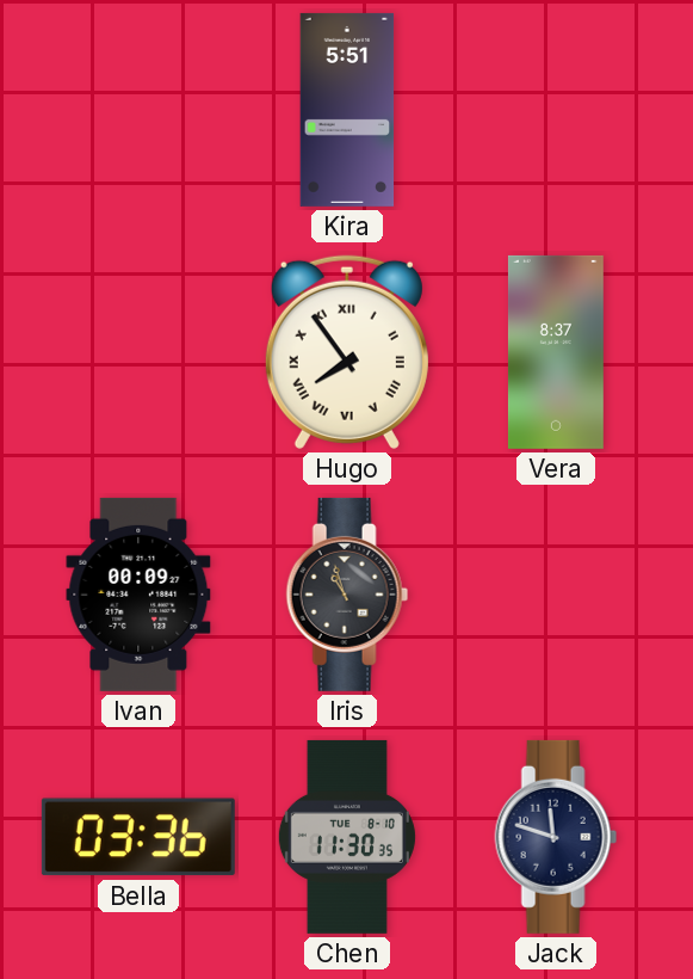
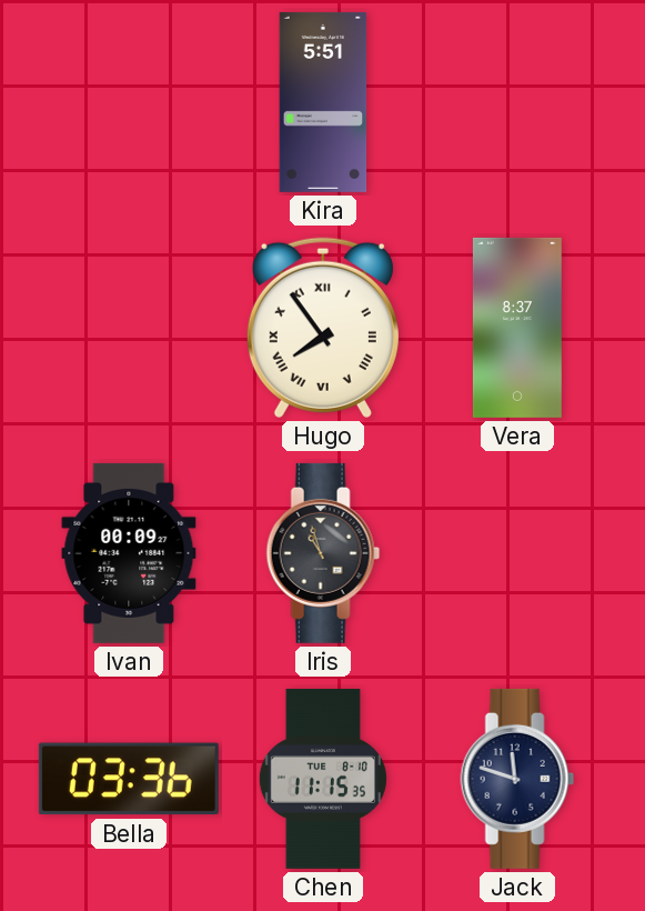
Chen: 11:30 -> 11:15 (323, 779)
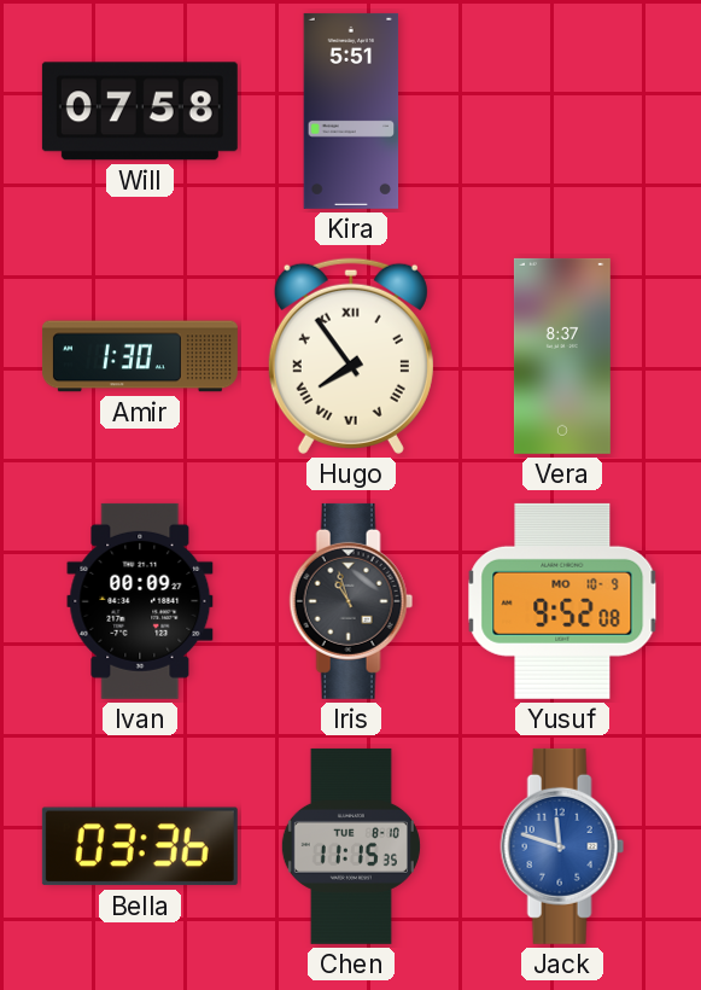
Will: none -> 07:58 (140, 111)
Amir: none -> 1:30 (140, 356)
Yusuf: none -> 9:52 (562, 601)
Jack dial: navy -> blue (562, 846)
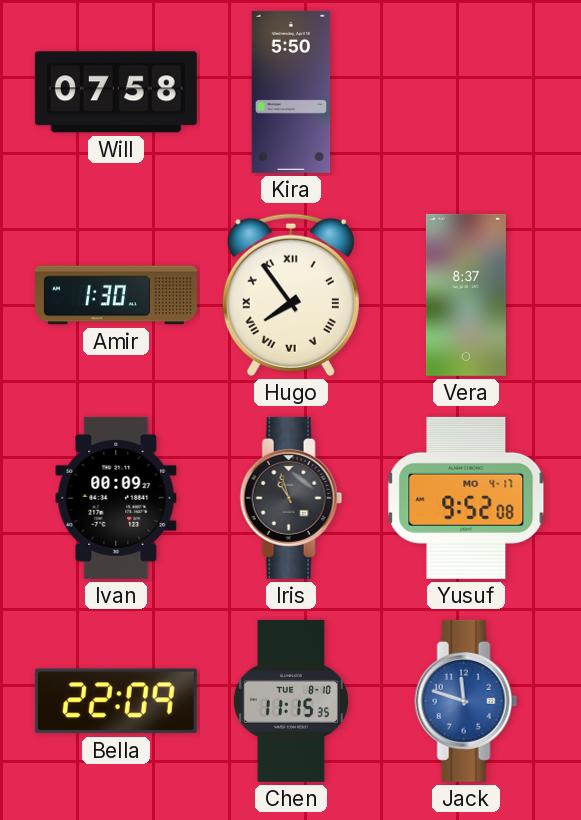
Kira: 5:51 -> 5:50 (291, 92)
Yusuf date: MO 10-9 -> MO 4-17 (466, 498)
Bella: 03:36 -> 22:09 (116, 701)
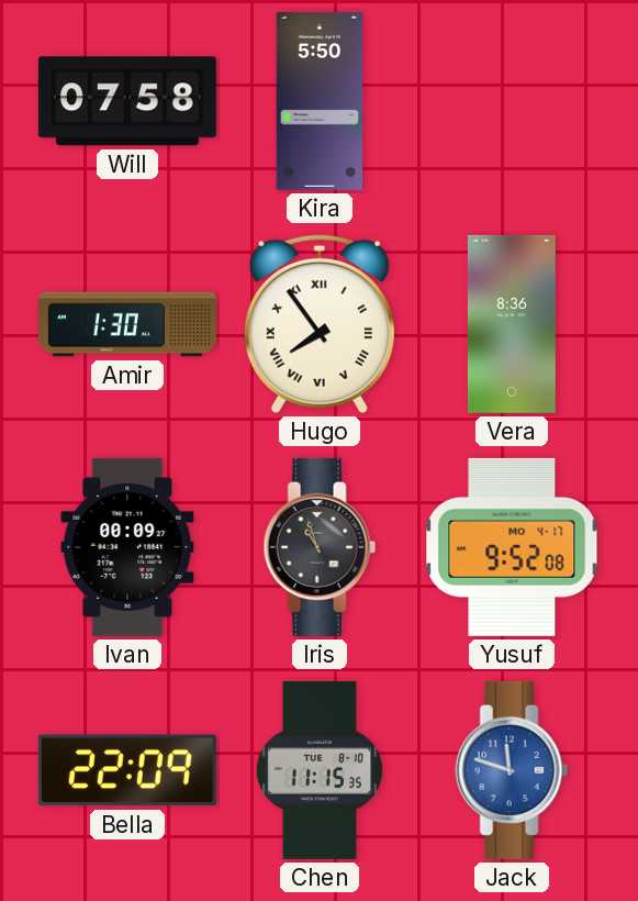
Vera: 8:37 -> 8:36 (512, 324)
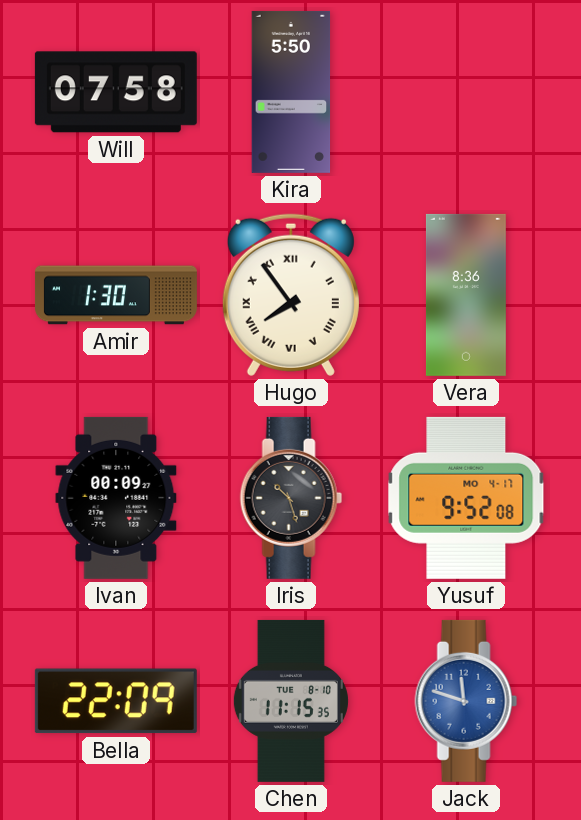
Iris: 10:57 -> 10:27 (291, 498)
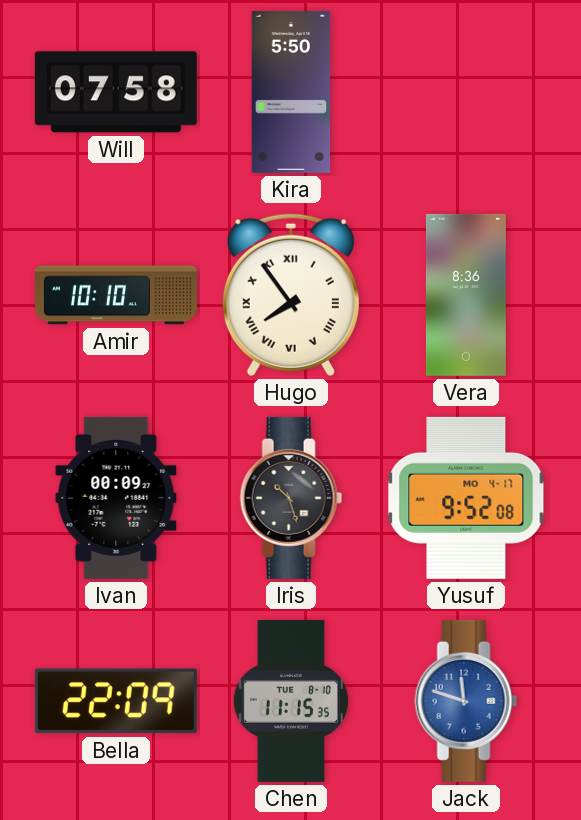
Amir: 1:30 -> 10:10 (116, 295)
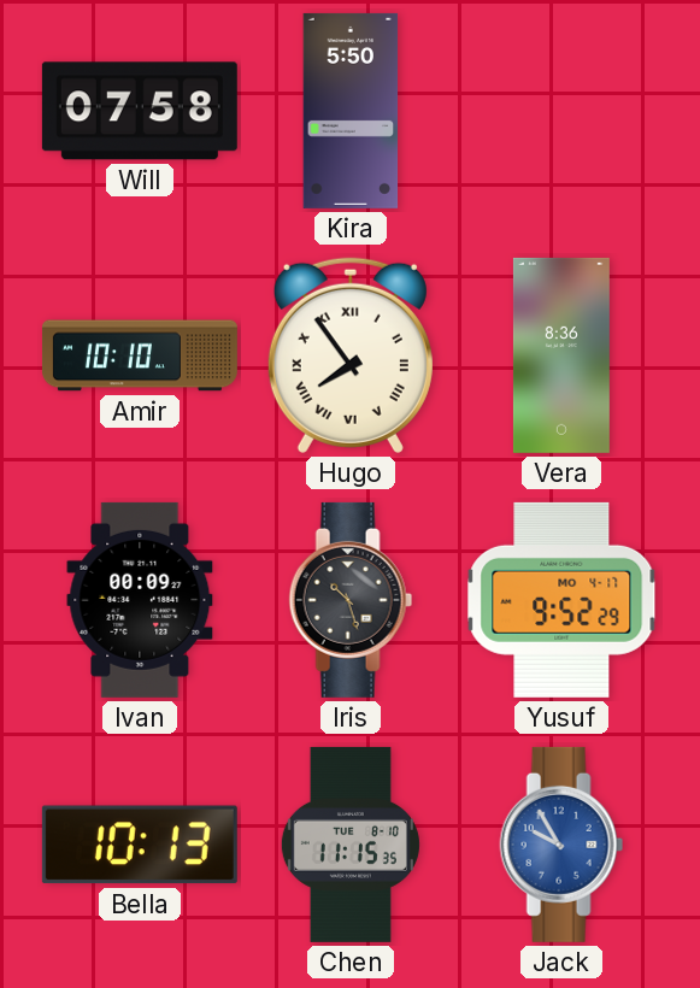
Yusuf: 9:52:08 -> 9:52:29 (561, 600)
Bella: 22:09 -> 10:13 (140, 845)
Jack: 11:48 -> 9:55 (561, 845)
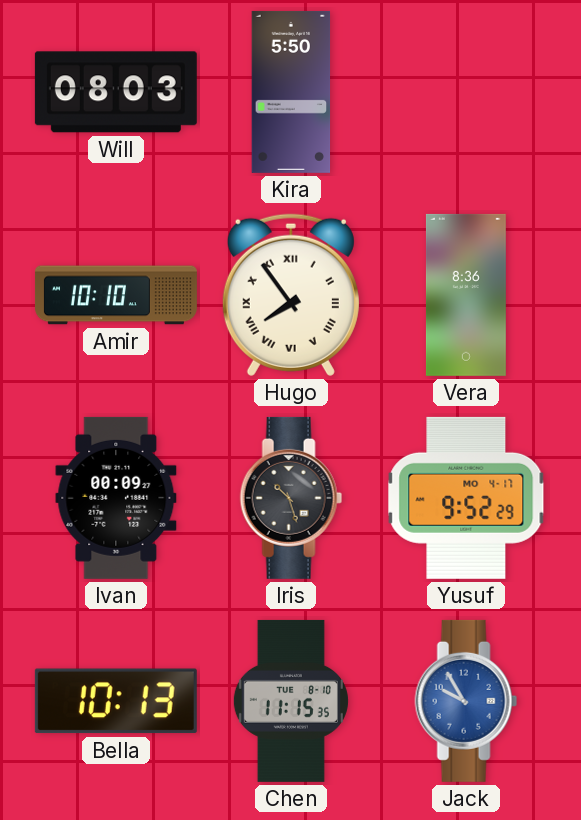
Will: 07:58 -> 08:03 (116, 92)
